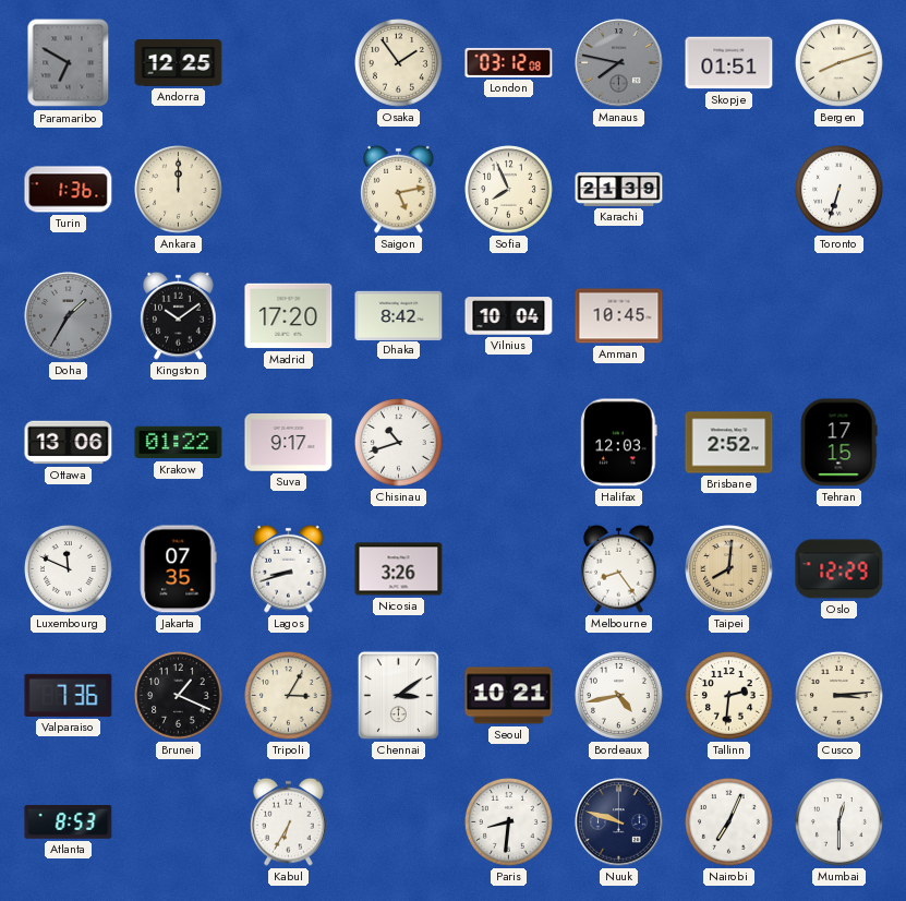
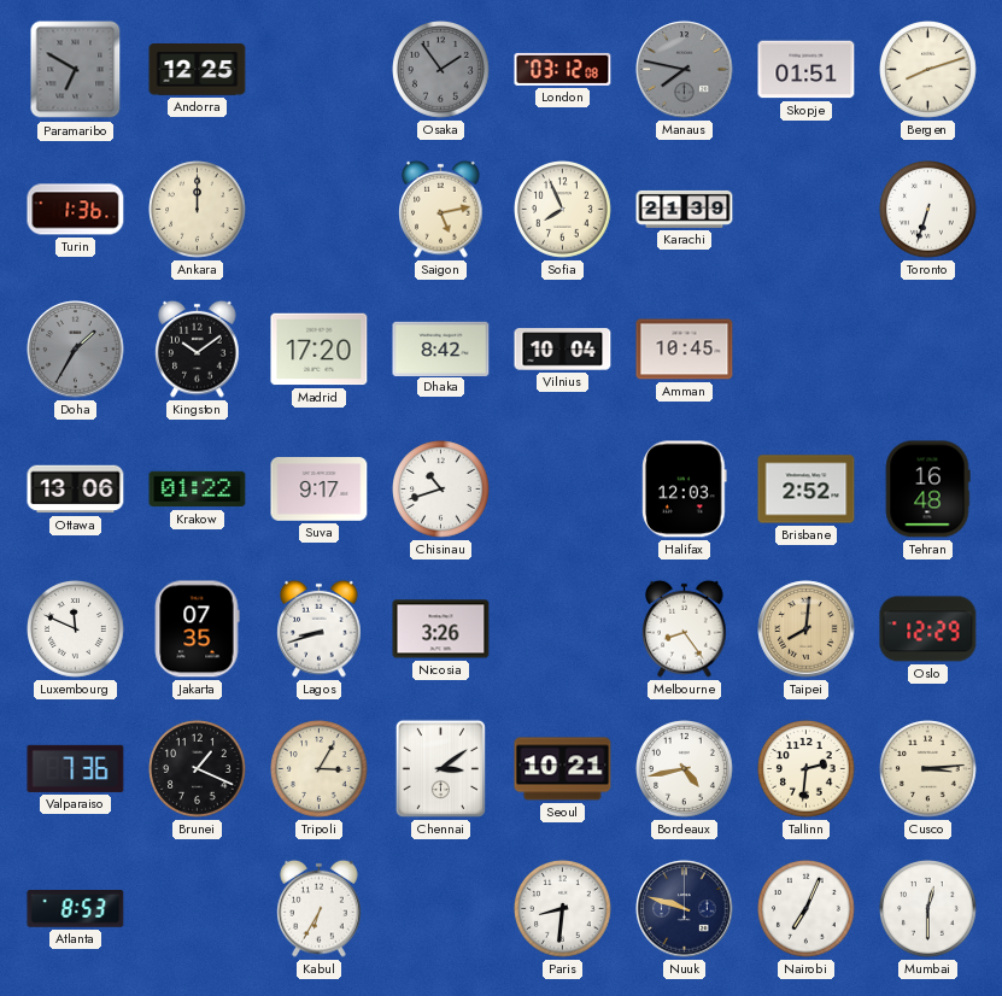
Osaka dial: cream -> grey (441, 70)
Tehran: 17:15 -> 16:48 (927, 490)
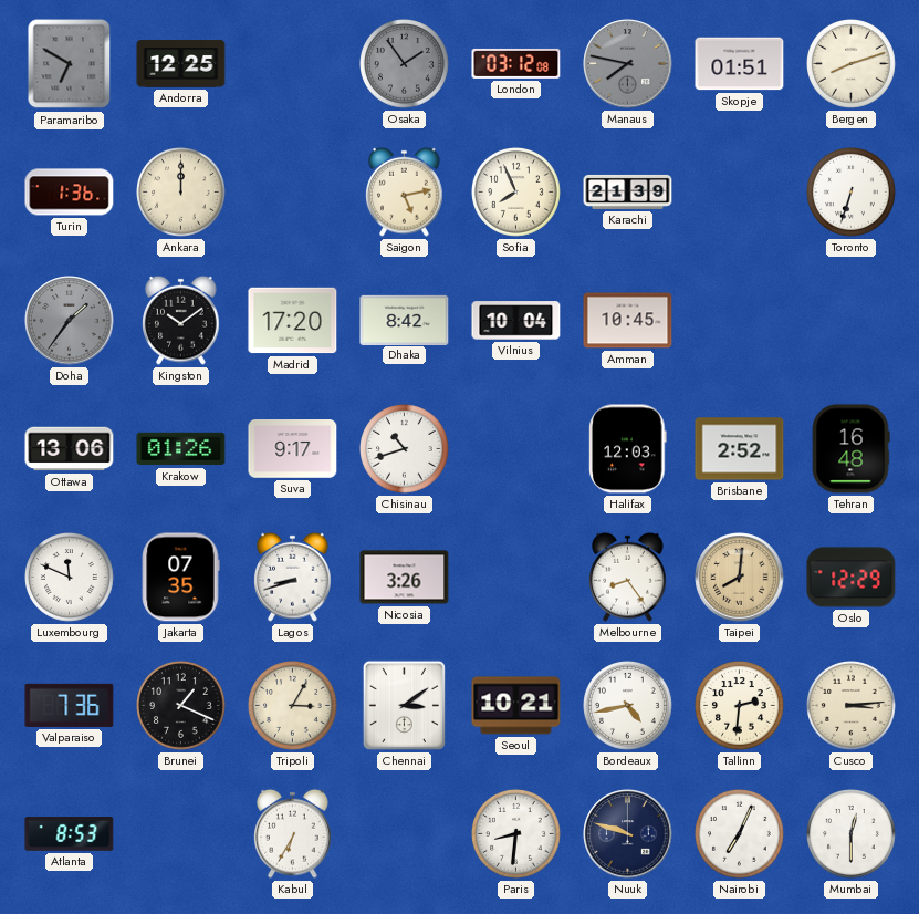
Doha: 1:35 -> 1:36 (70, 321)
Krakow: 01:22 -> 01:26 (181, 449)
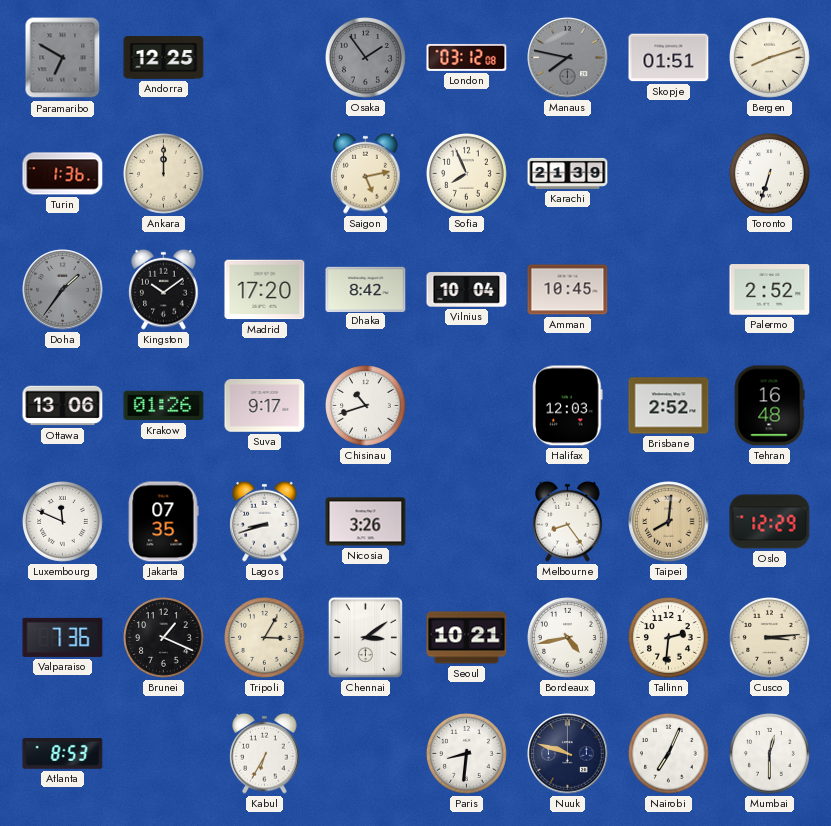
Palermo: none -> 2:52 (770, 290)
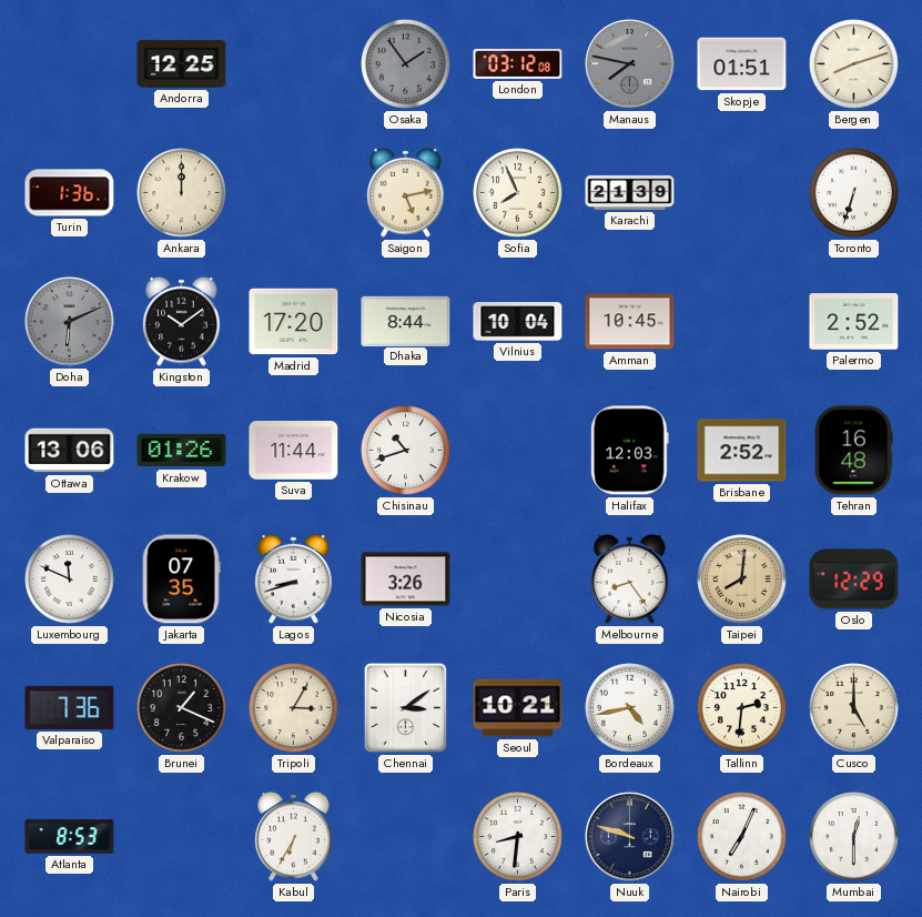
Paramaribo: 6:50 -> none (63, 58)
Doha: 1:36 -> 6:11 (70, 322)
Dhaka: 8:42 -> 8:44 (406, 321)
Suva: 9:17 -> 11:44 (294, 451)
Cusco: 3:14 -> 5:00 (854, 708)
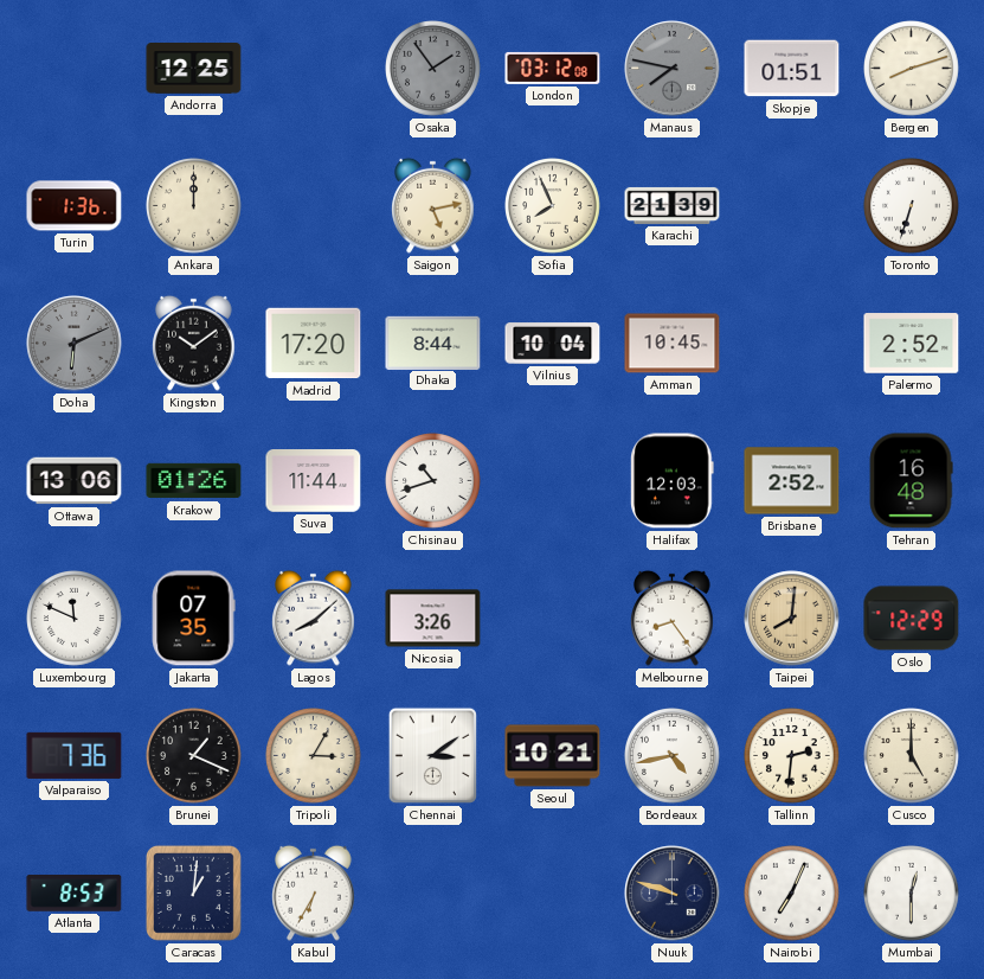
Lagos: 8:42 -> 8:08 (314, 618)
Caracas: none -> 1:01 (193, 892)
Paris: 8:31 -> none (518, 837)
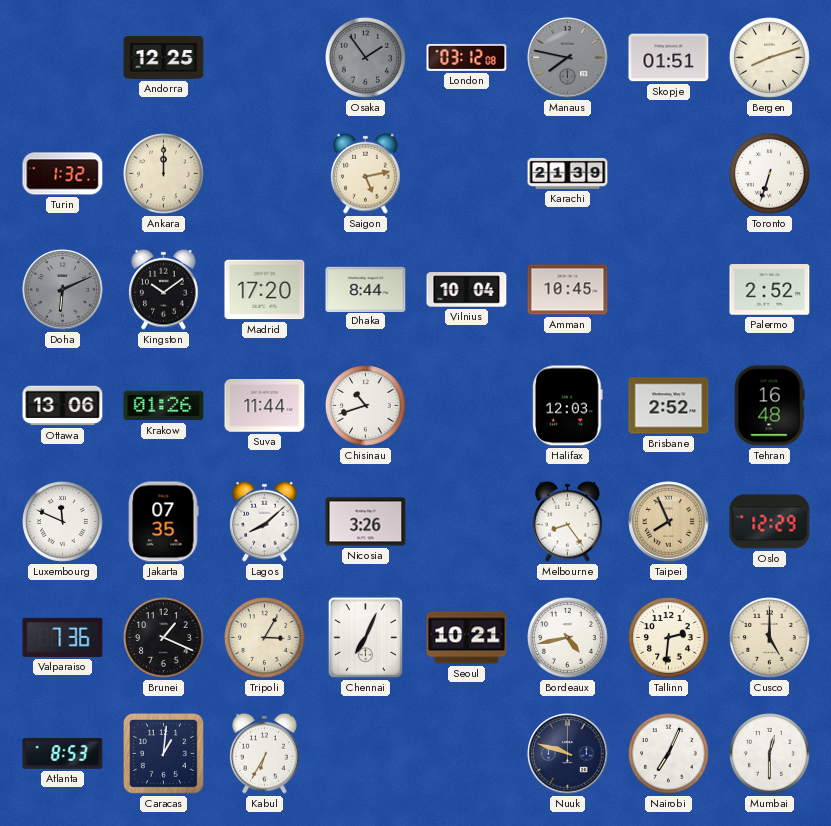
Turin: 1:36 -> 1:32 (63, 174)
Sofia: 7:56 -> none (553, 206)
Taipei: 8:01 -> 7:56 (669, 522)
Chennai: 3:09 -> 7:04 (365, 637)
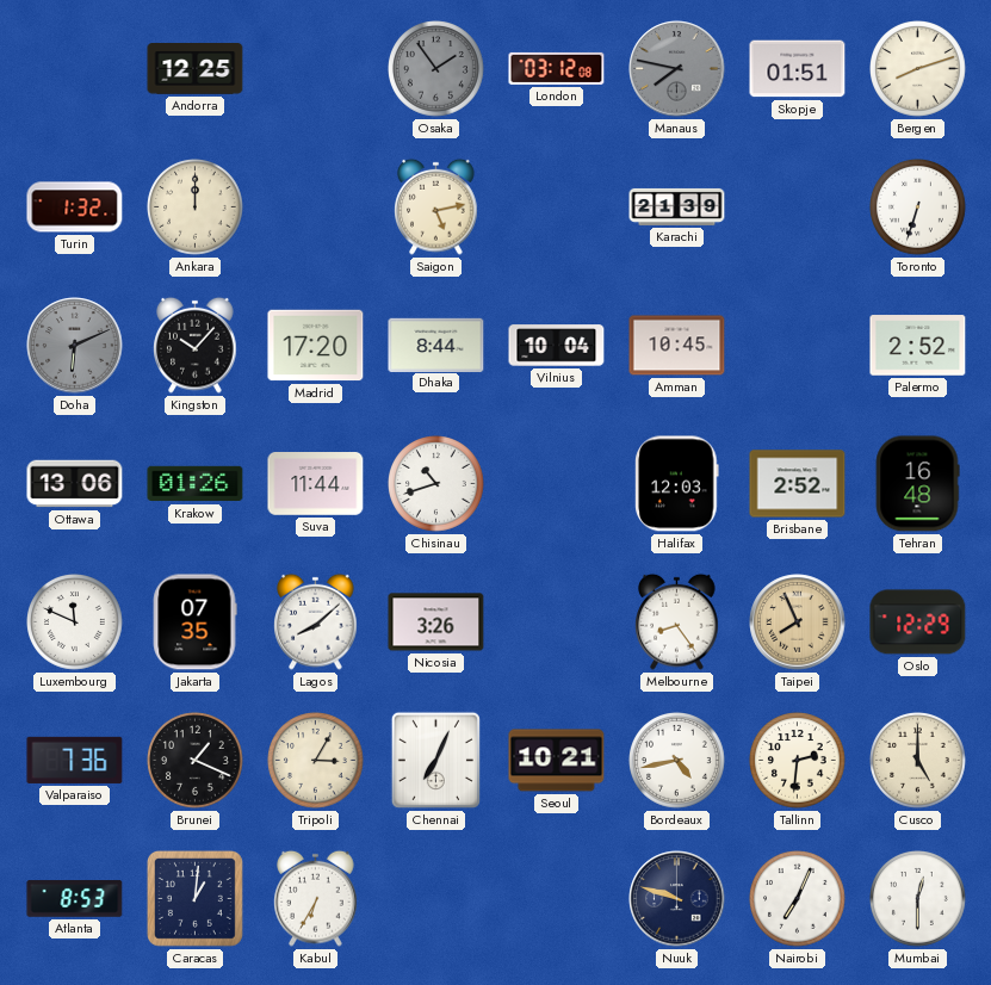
Kingston: 10:09 -> 10:07 (196, 345)
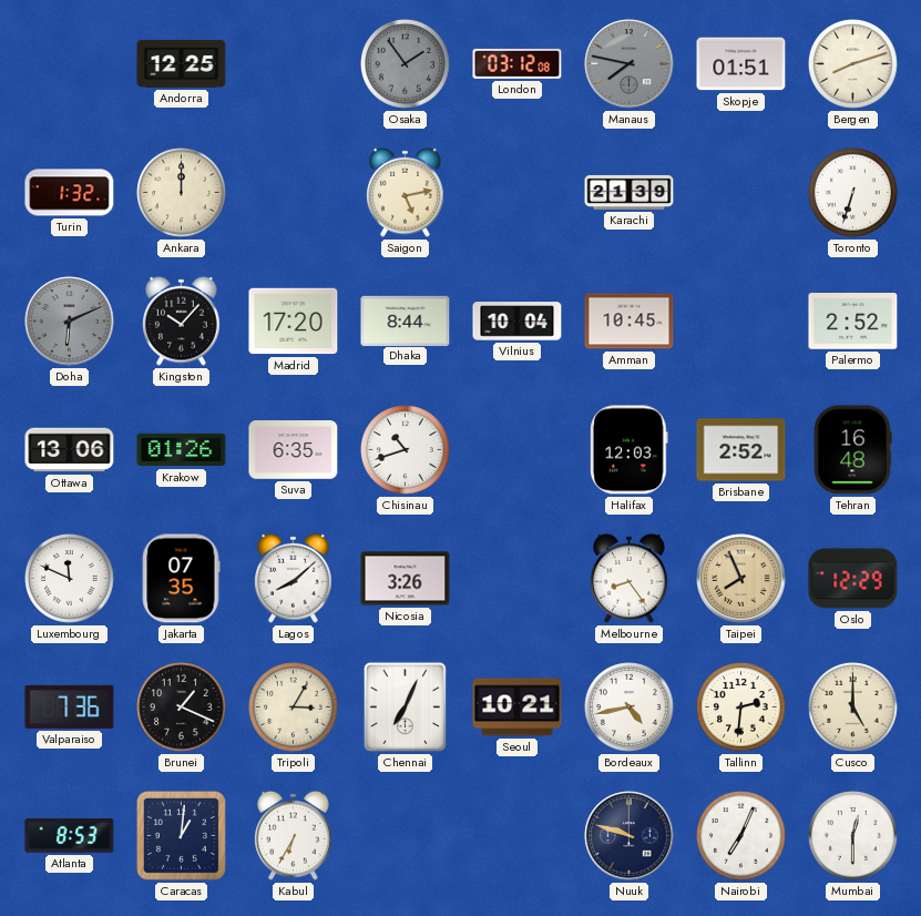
Suva: 11:44 -> 6:35 (294, 450)
